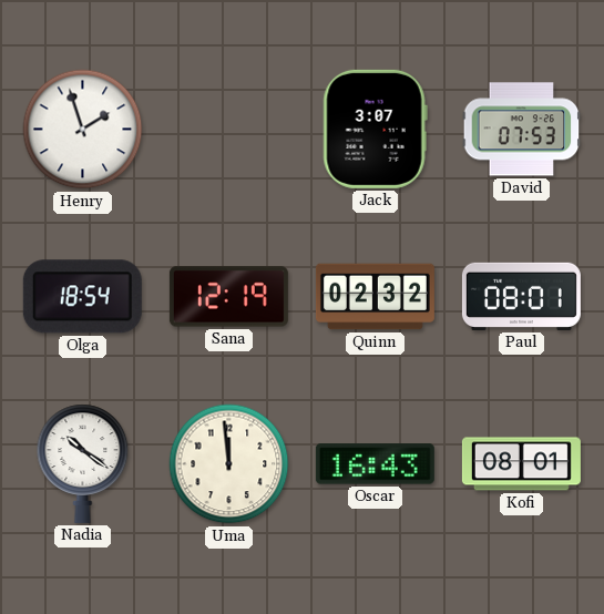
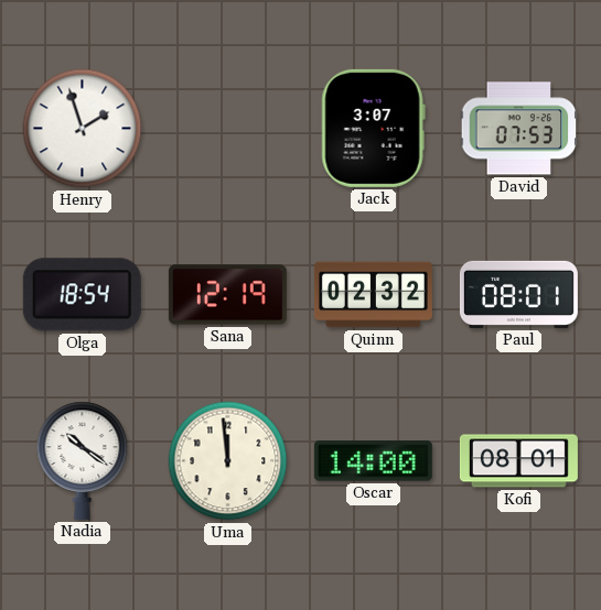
Oscar: 16:43 -> 14:00 (373, 461)
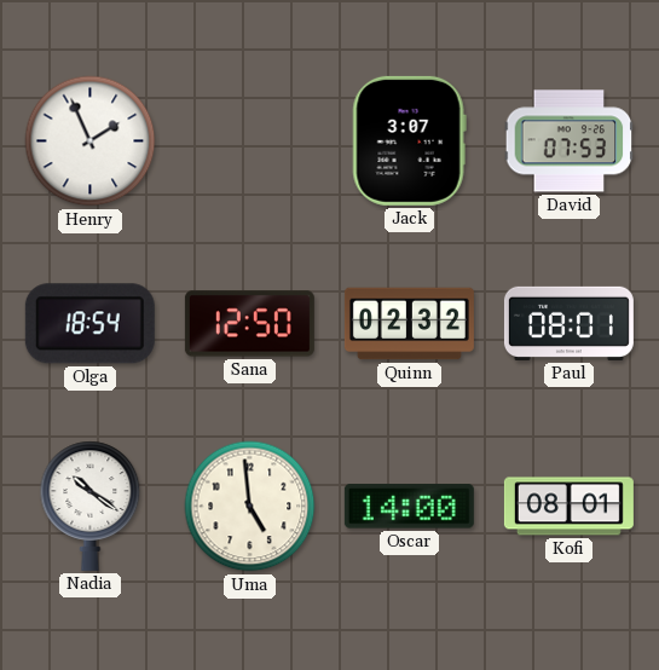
Henry: 1:57 -> 1:56 (91, 141)
Sana: 12:19 -> 12:50 (249, 324)
Uma: 11:59 -> 4:59 (250, 507)
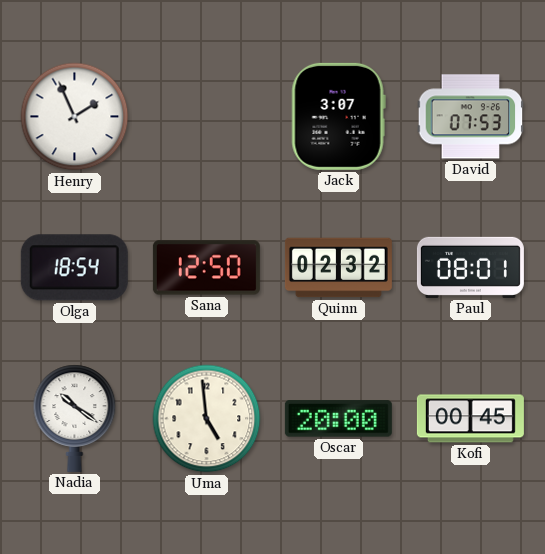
Oscar: 14:00 -> 20:00 (338, 419)
Kofi: 08:01 -> 00:45 (470, 419)
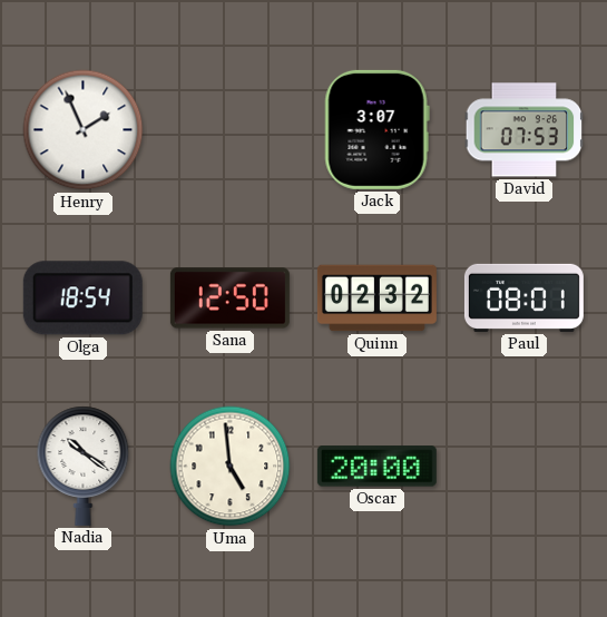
Kofi: 00:45 -> none (470, 419)
